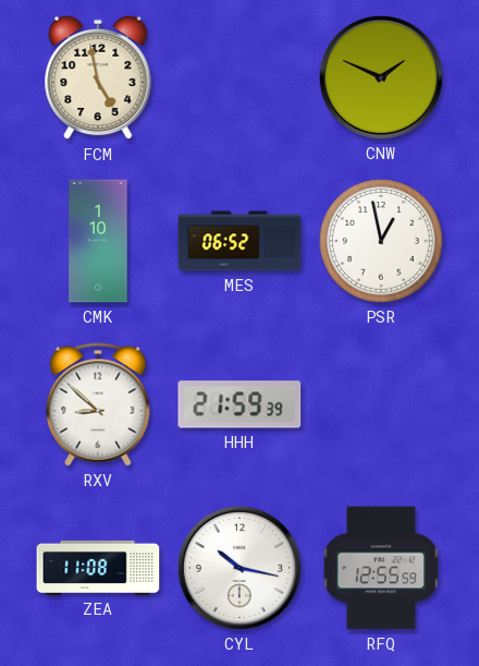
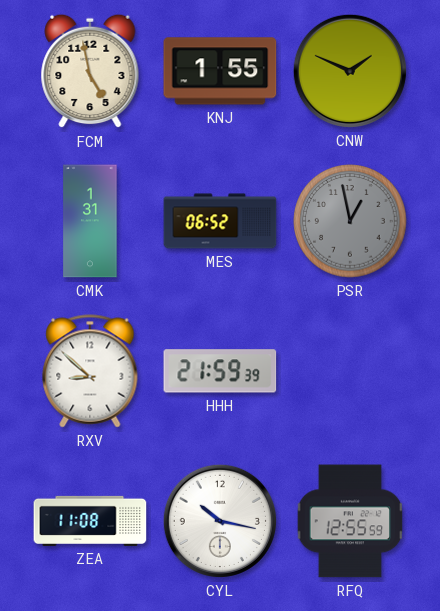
KNJ: none -> 1:55 (220, 71)
CMK: 1:10 -> 1:31 (90, 221)
PSR dial: white -> grey (350, 221)
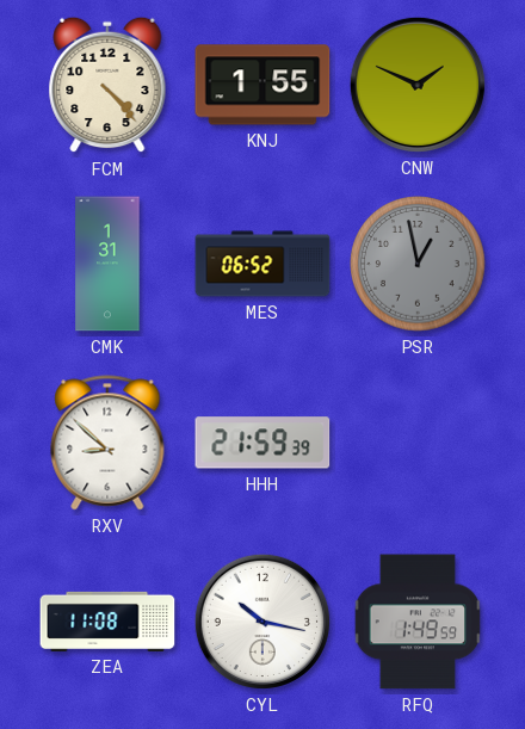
FCM: 4:58 -> 4:23 (107, 85)
RFQ: 12:55 -> 1:49 (418, 622)
